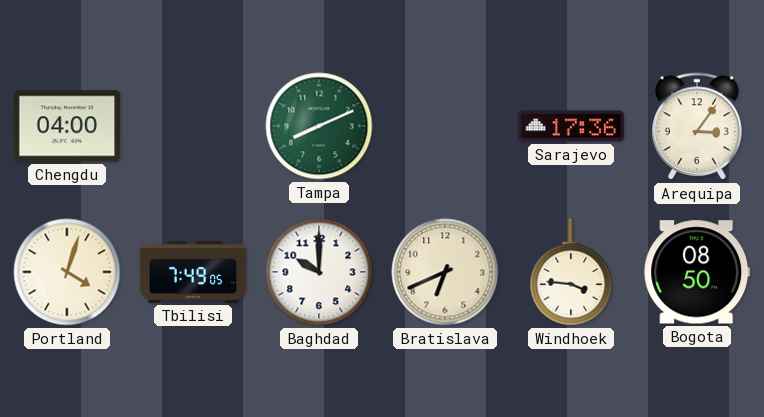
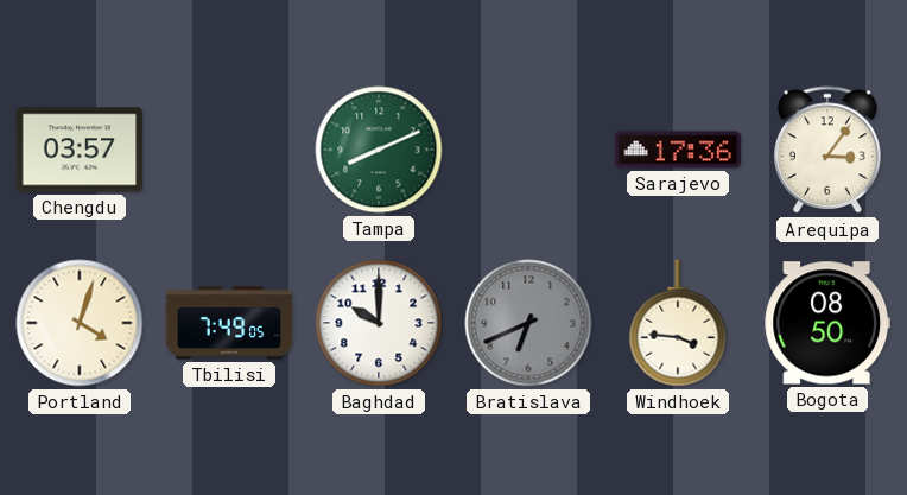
Chengdu: 04:00 -> 03:57 (80, 150)
Bratislava dial: cream -> grey (528, 323)
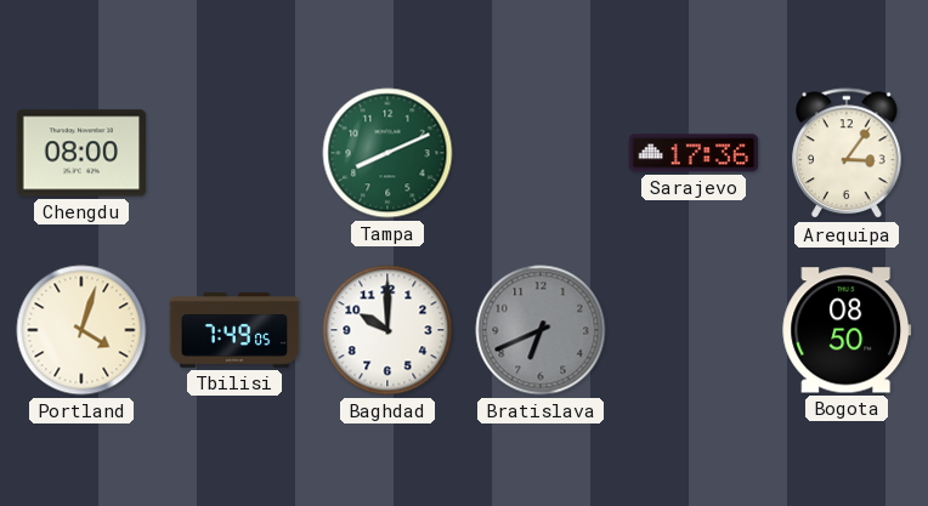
Chengdu: 03:57 -> 08:00 (81, 153)
Windhoek: 3:46 -> none (678, 323)
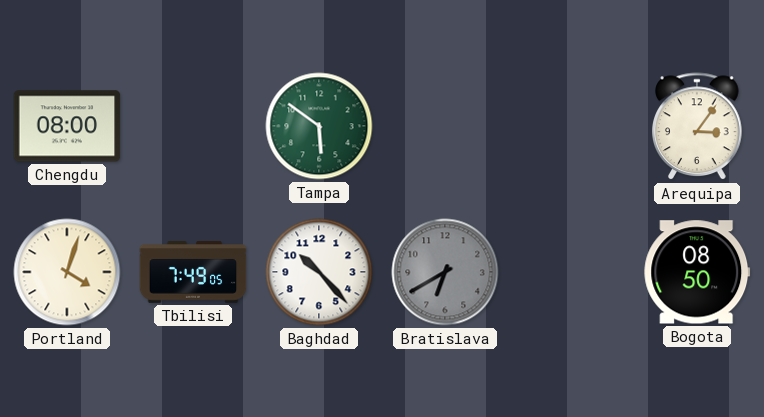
Tampa: 8:11 -> 5:51 (319, 126)
Sarajevo: 17:36 -> none (694, 153)
Baghdad: 10:00 -> 10:23 (319, 272)
Bratislava: 6:41 -> 6:40 (445, 272)
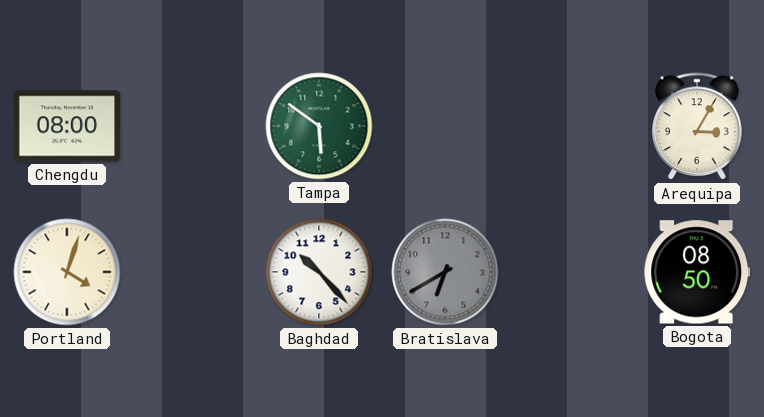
Arequipa: 3:06 -> 3:05 (697, 127)
Tbilisi: 7:49 -> none (193, 272)
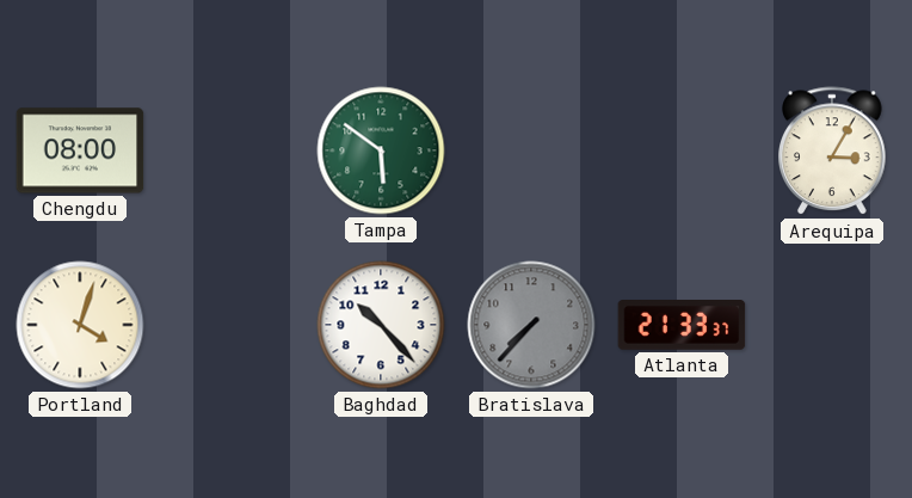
Bratislava: 6:40 -> 7:37 (531, 325)
Atlanta: none -> 21:33 (682, 325)
Bogota: 08:50 -> none (697, 272)
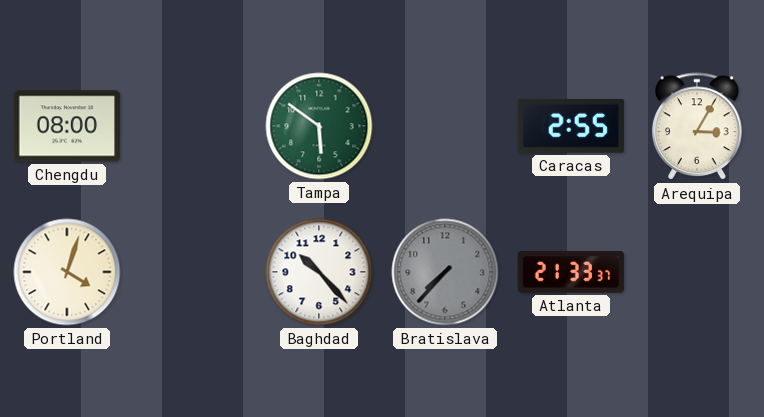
Caracas: none -> 2:55 (571, 126)
